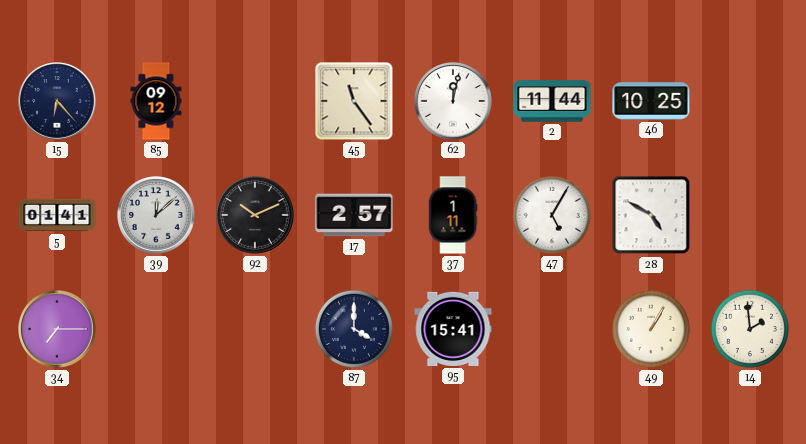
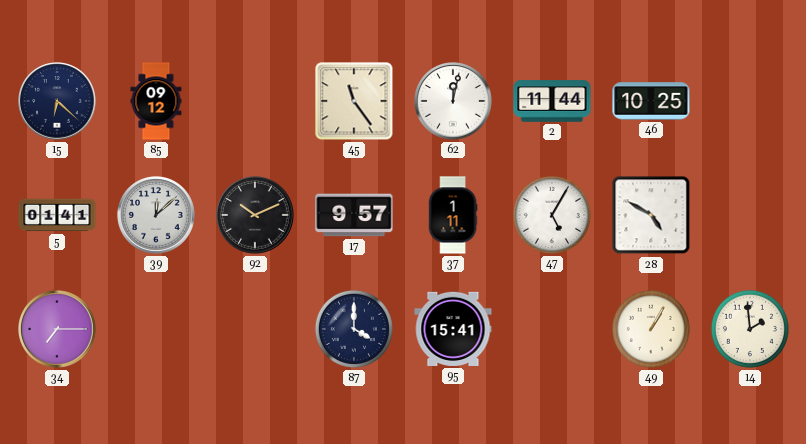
15: 6:23 -> 6:22 (57, 101)
17: 2:57 -> 9:57 (354, 215)
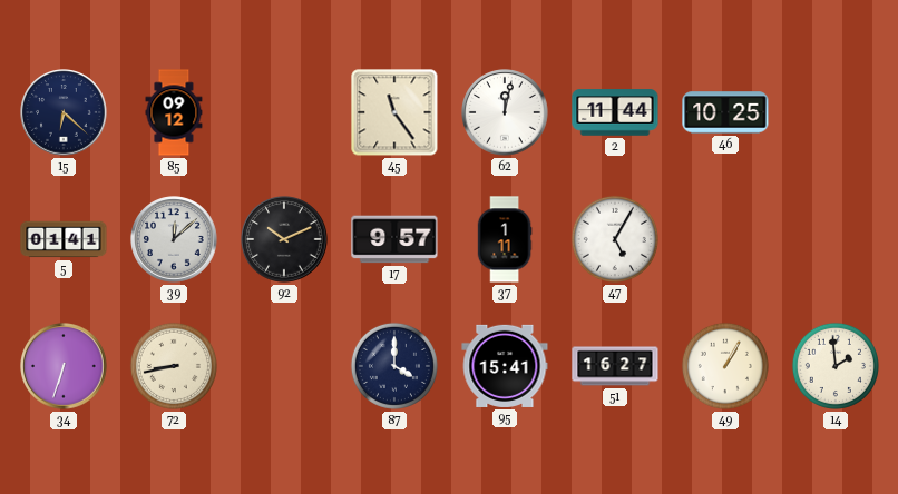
28: 4:50 -> none (651, 215)
34: 7:15 -> 6:33 (64, 366)
72: none -> 8:43 (174, 366)
51: none -> 16:27 (615, 366)
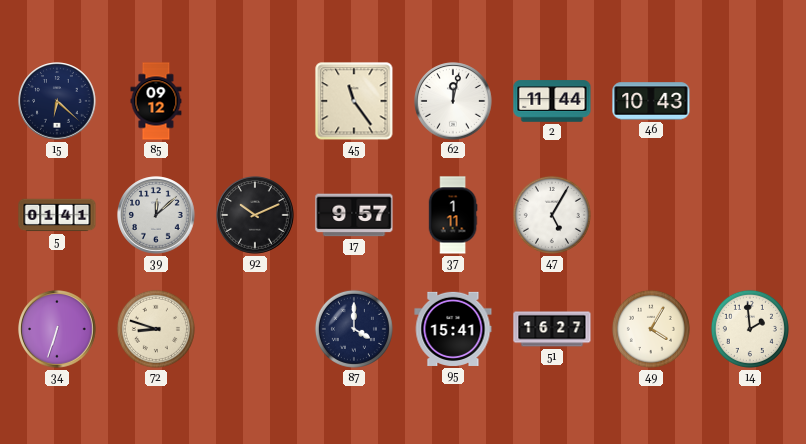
46: 10:25 -> 10:43 (651, 101)
72: 8:43 -> 8:48 (156, 329)
49: 1:05 -> 4:05 (651, 329)
